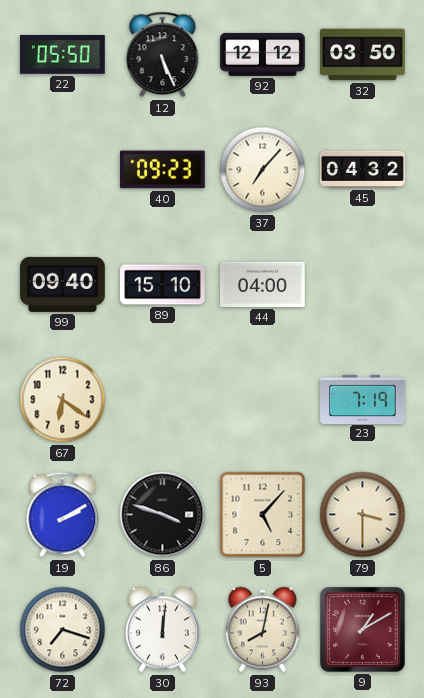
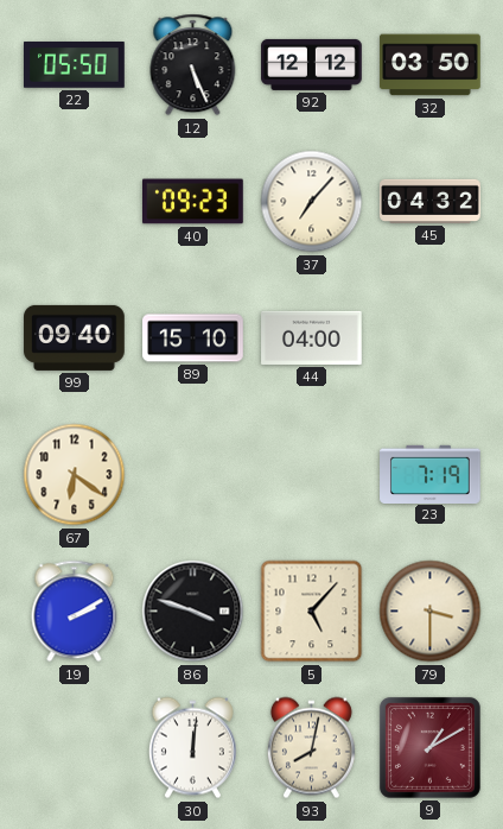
72: 7:18 -> none (63, 630)
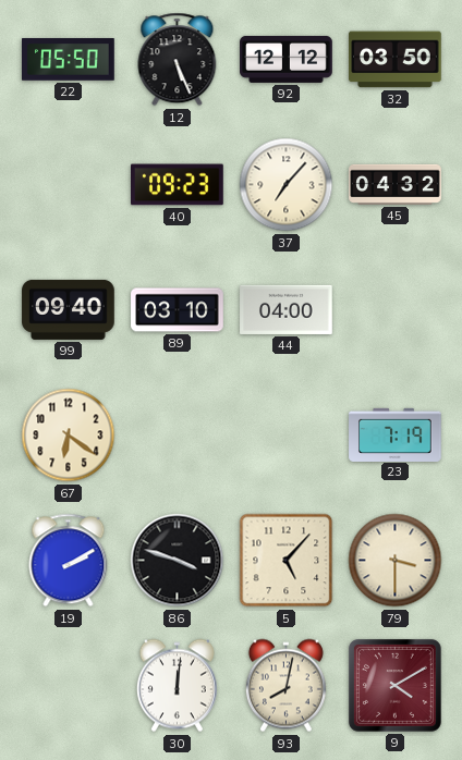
89: 15:10 -> 03:10 (178, 310)
9: 1:10 -> 4:10 (394, 685)
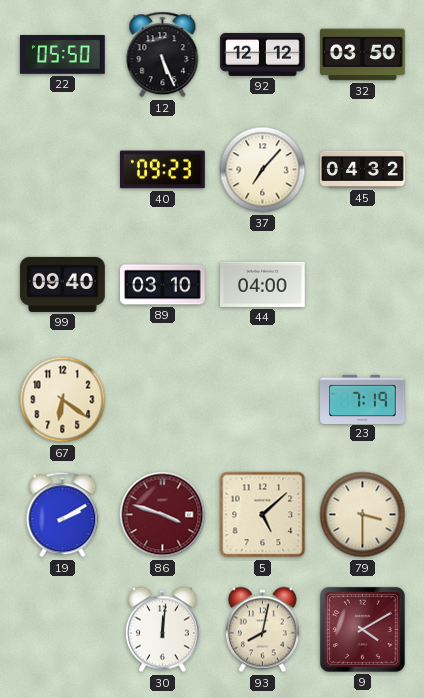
86 dial: black -> burgundy (163, 515)
5: 5:07 -> 5:08 (263, 515)
